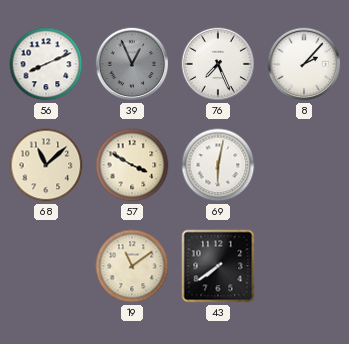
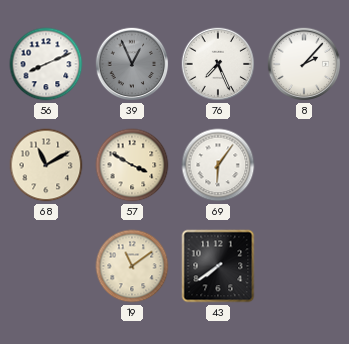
68: 11:08 -> 11:10 (46, 165)
69: 6:02 -> 6:06 (218, 165)
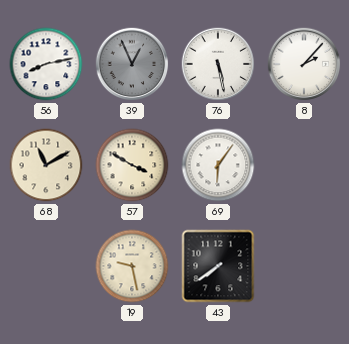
56: 8:11 -> 8:13 (46, 64)
76: 7:26 -> 5:28 (218, 64)
19: 11:09 -> 9:28 (132, 266)
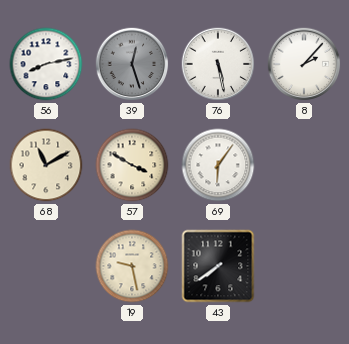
39: 12:56 -> 12:27 (132, 64)
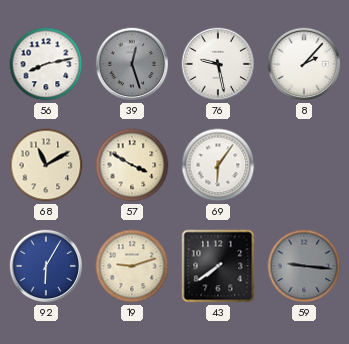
76: 5:28 -> 9:28 (218, 64)
92: none -> 6:05 (46, 266)
19: 9:28 -> 9:12 (132, 266)
59: none -> 9:16 (304, 266)
